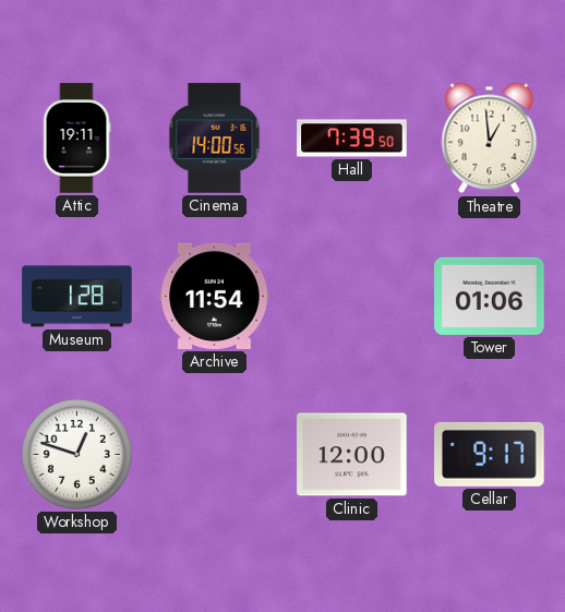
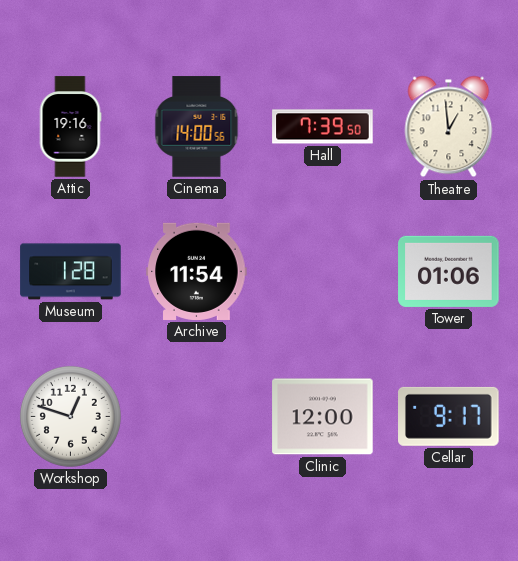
Attic: 19:11 -> 19:16 (70, 127)
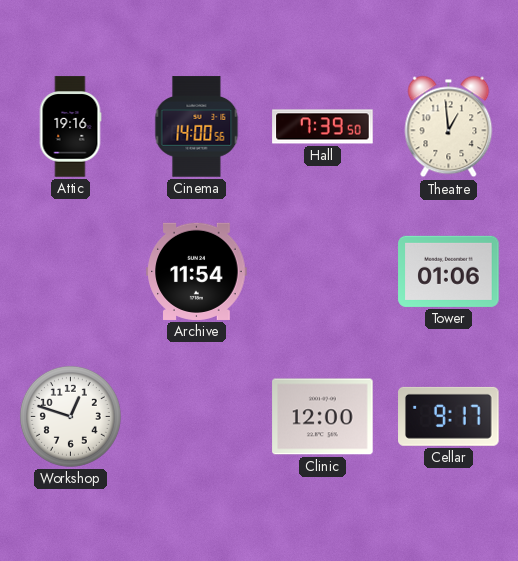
Museum: 1:28 -> none (71, 272)
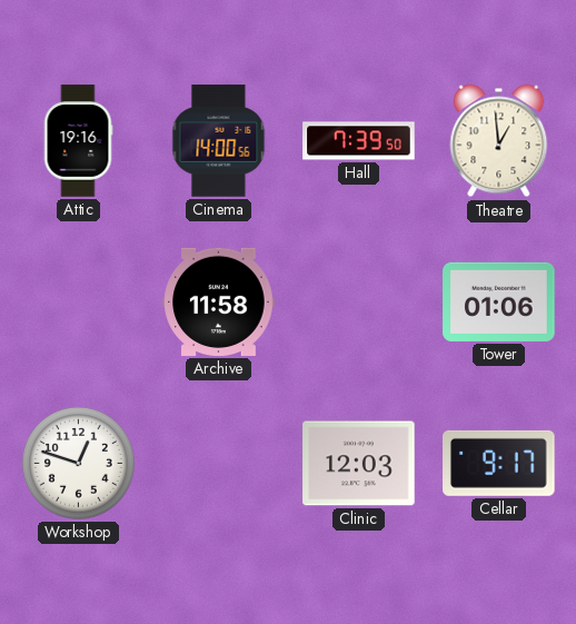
Archive: 11:54 -> 11:58 (219, 301)
Clinic: 12:00 -> 12:03 (359, 464)
